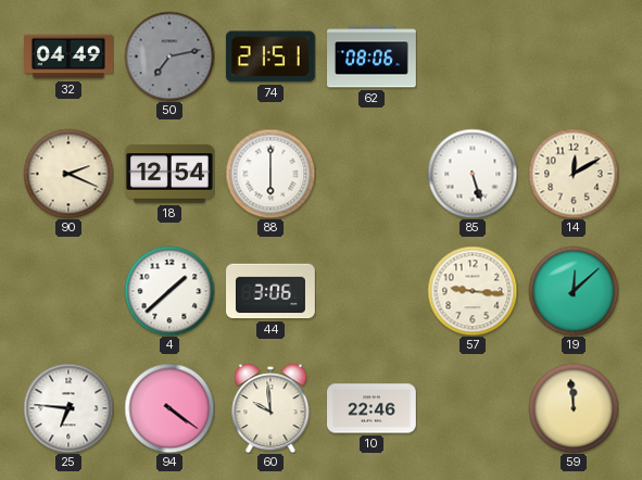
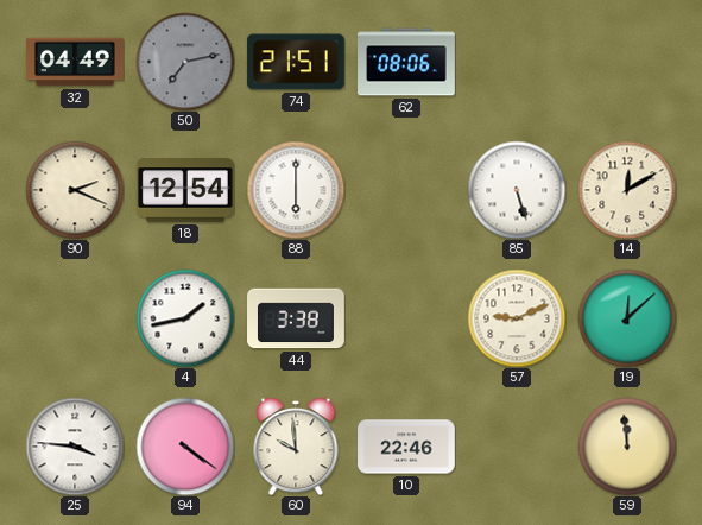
4: 1:38 -> 1:43 (185, 318)
44: 3:06 -> 3:38 (297, 318)
57: 9:16 -> 9:11 (517, 318)
25: 6:46 -> 3:46 (75, 447)
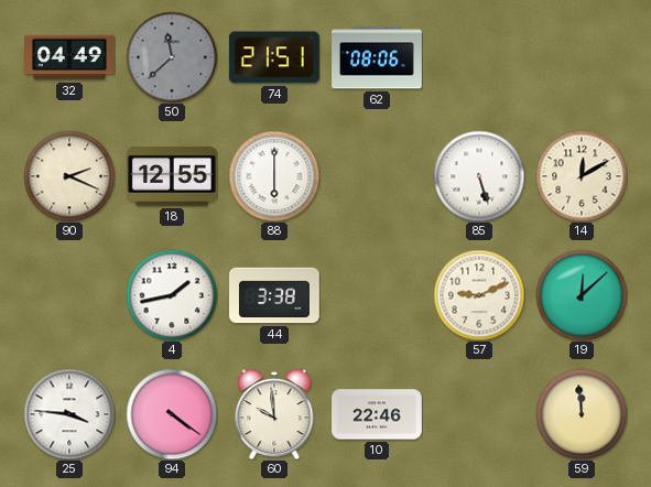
50: 7:13 -> 11:38 (172, 57)
18: 12:54 -> 12:55 (173, 176)
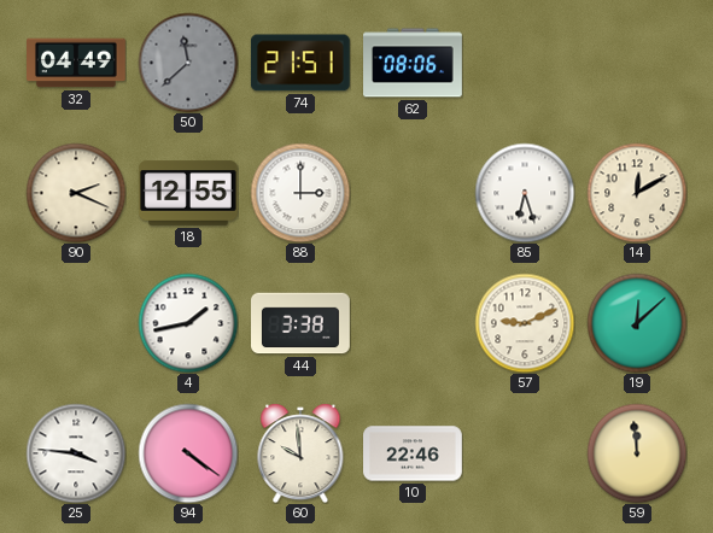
88: 6:00 -> 3:00 (300, 193)
85: 5:27 -> 6:27 (525, 193)
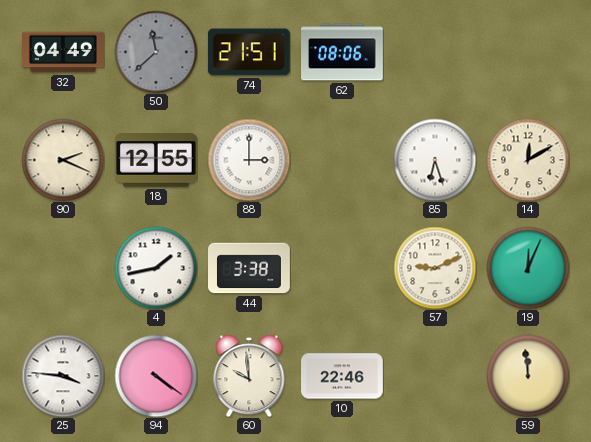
19: 12:08 -> 12:04 (528, 268)
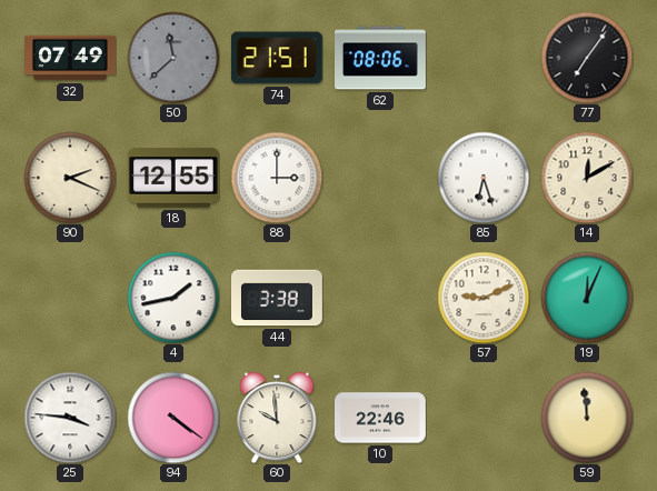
32: 04:49 -> 07:49 (71, 58)
77: none -> 7:06 (587, 58)
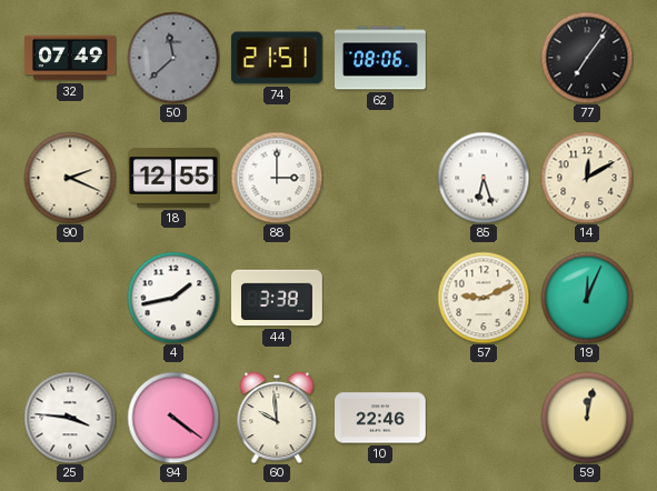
59: 11:59 -> 12:02 (587, 418)
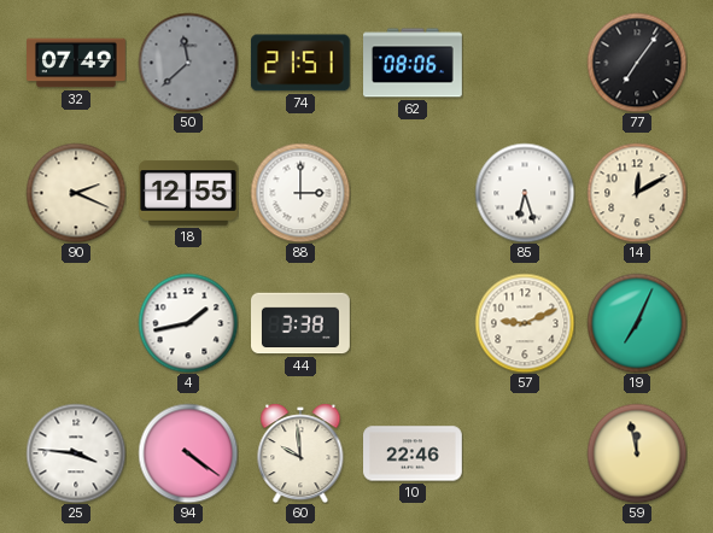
19: 12:04 -> 7:04 (637, 323)
59: 12:02 -> 11:58 (637, 453)
